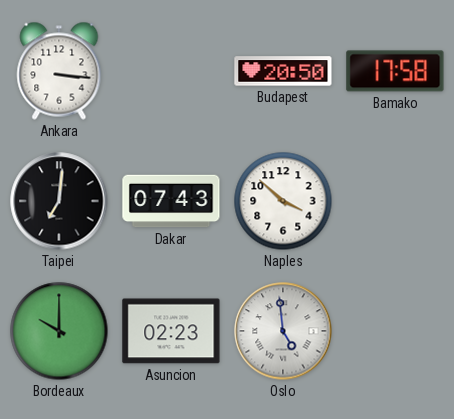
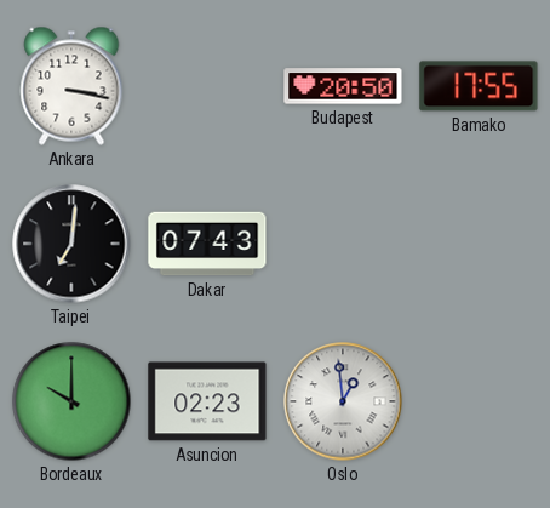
Ankara: 3:16 -> 3:17 (71, 86)
Bamako: 17:58 -> 17:55 (479, 86)
Naples: 3:52 -> none (283, 201)
Oslo: 4:59 -> 12:59 (343, 401)
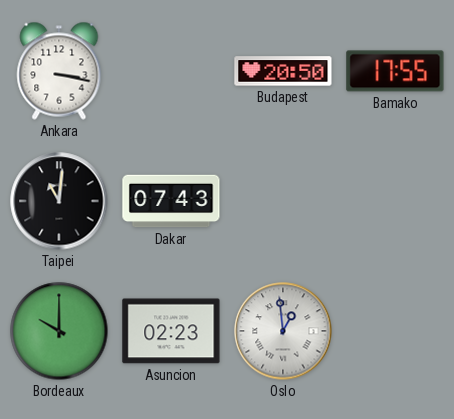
Taipei: 7:01 -> 11:01 (59, 201)
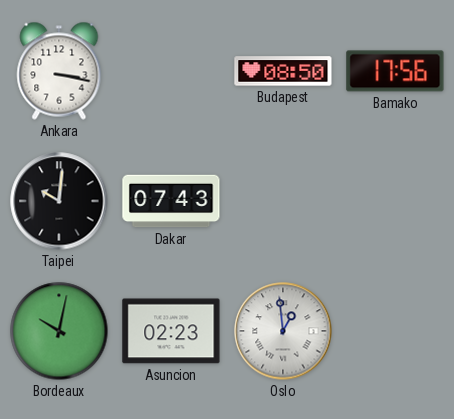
Budapest: 20:50 -> 08:50 (283, 71)
Bamako: 17:55 -> 17:56 (395, 71)
Taipei: 11:01 -> 10:01 (59, 201)
Bordeaux: 10:00 -> 10:02 (59, 331)
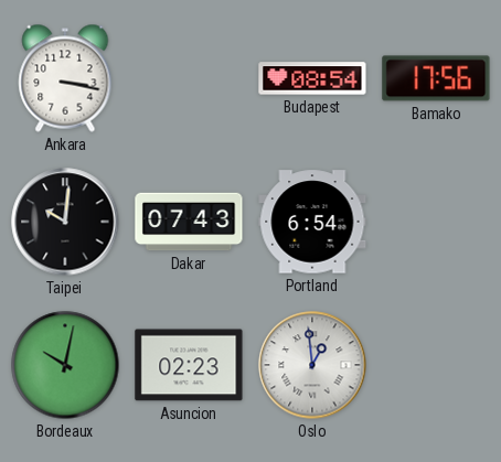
Budapest: 08:50 -> 08:54 (312, 78)
Portland: none -> 6:54 (312, 222)
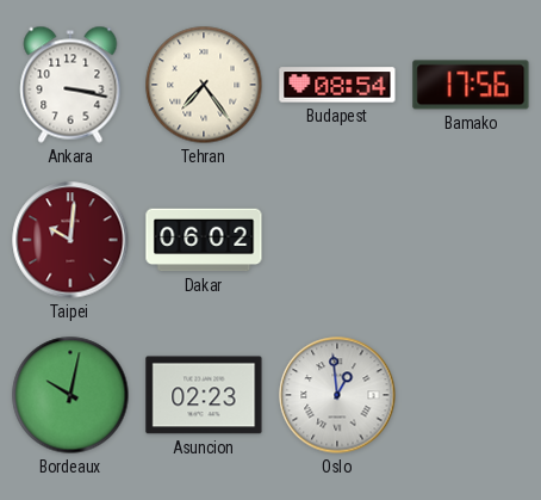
Tehran: none -> 7:24 (204, 85)
Taipei dial: black -> burgundy (70, 240)
Dakar: 07:43 -> 06:02 (204, 240)
Portland: 6:54 -> none (312, 222)
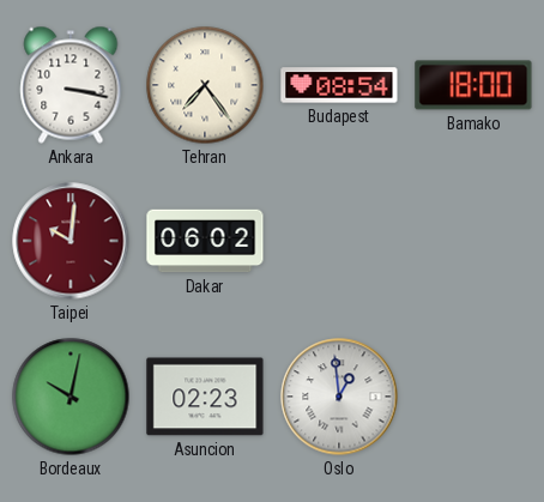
Bamako: 17:56 -> 18:00 (473, 85)
